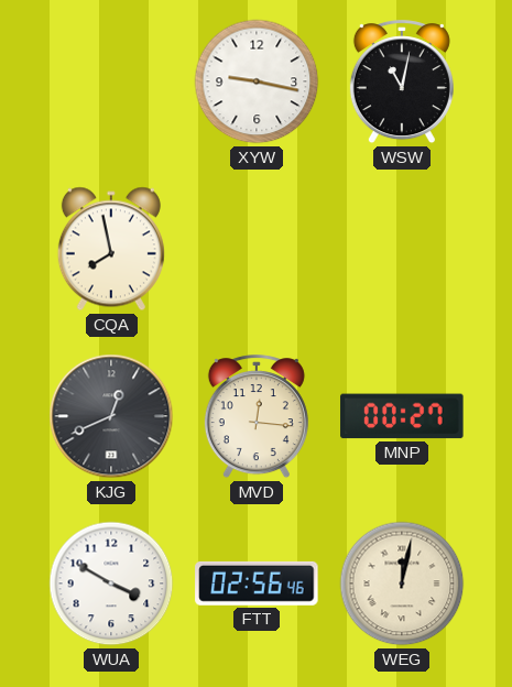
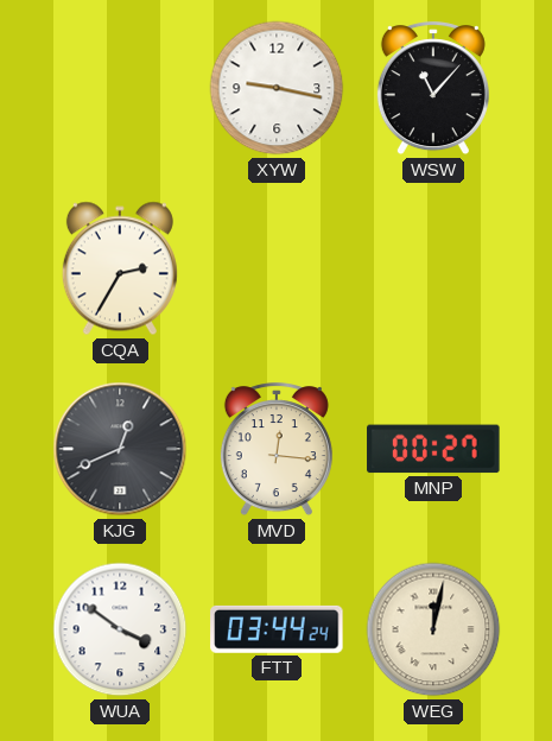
WSW: 11:02 -> 11:07 (433, 89)
CQA: 7:58 -> 2:35 (120, 268)
WUA: 3:50 -> 3:51 (120, 629)
FTT: 02:56 -> 03:44 (277, 629)
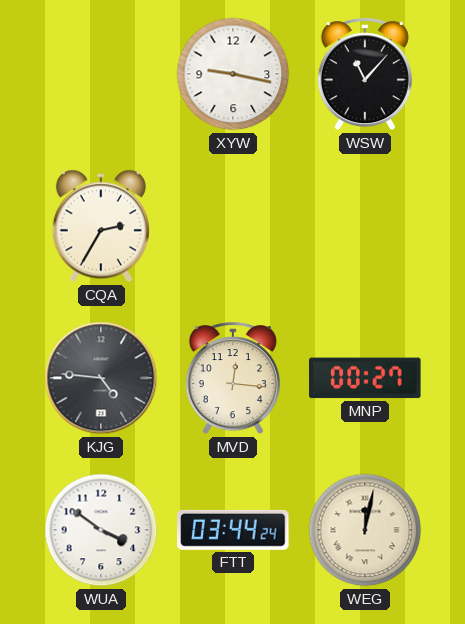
KJG: 12:41 -> 4:46 (101, 378)
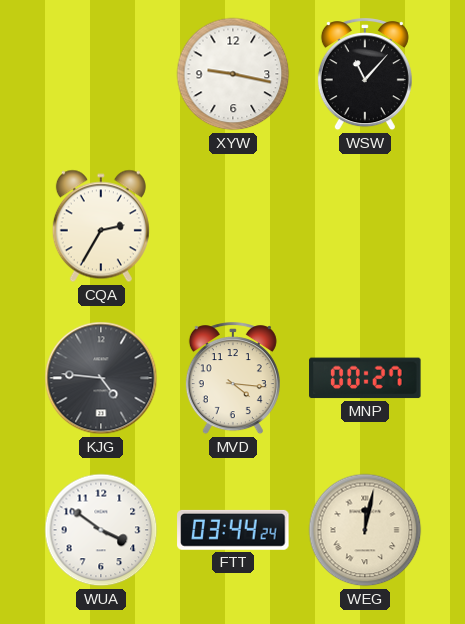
MVD: 12:16 -> 4:16 (233, 379)
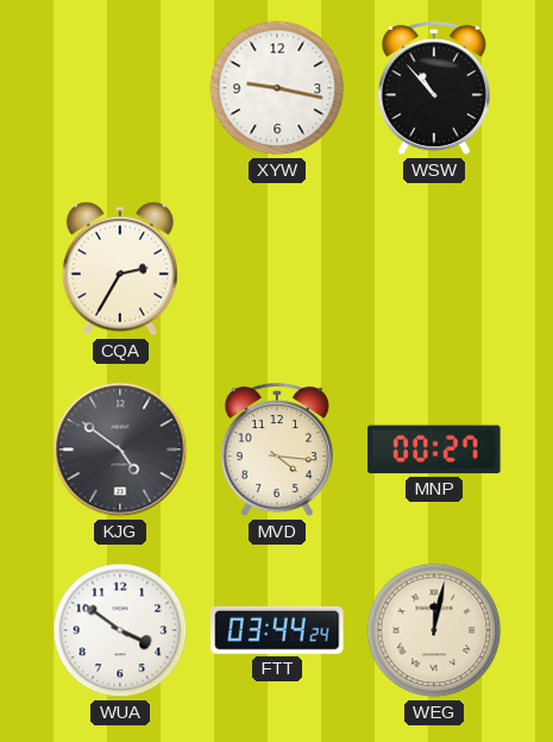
WSW: 11:07 -> 10:53 (434, 89)
KJG: 4:46 -> 4:51 (120, 449)
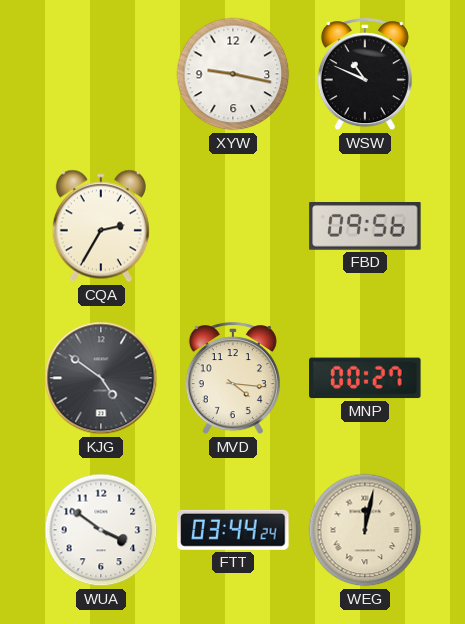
WSW: 10:53 -> 10:49 (365, 75)
FBD: none -> 09:56 (365, 226)
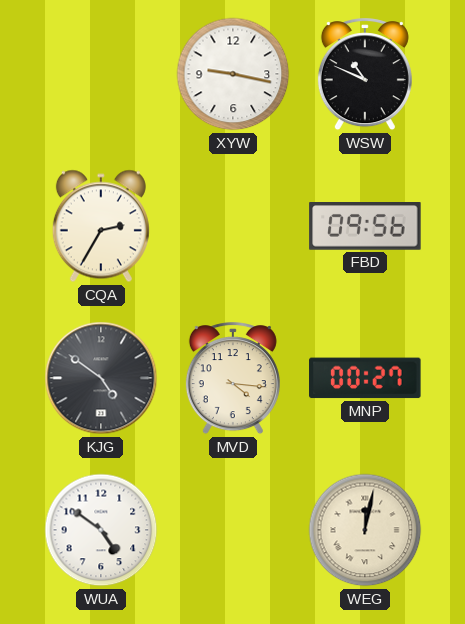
WUA: 3:51 -> 4:51 (101, 530)
FTT: 03:44 -> none (233, 530)
